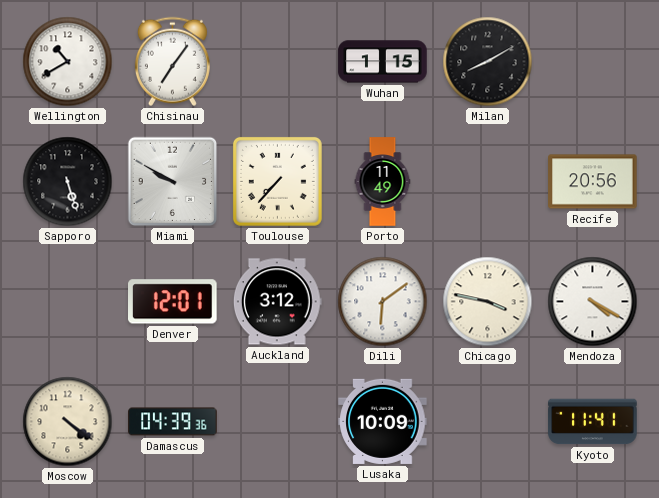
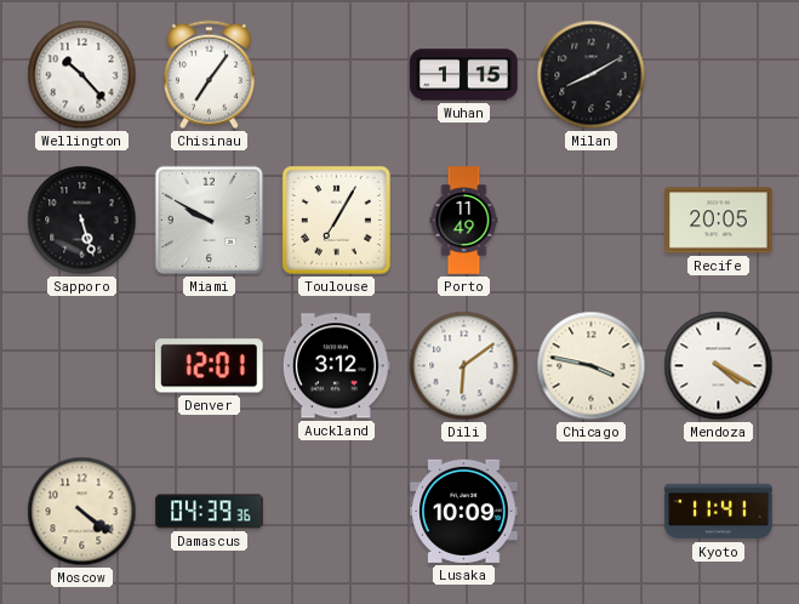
Wellington: 10:40 -> 10:23 (82, 75)
Toulouse: 7:37 -> 7:05 (336, 220)
Recife: 20:56 -> 20:05 (719, 221)
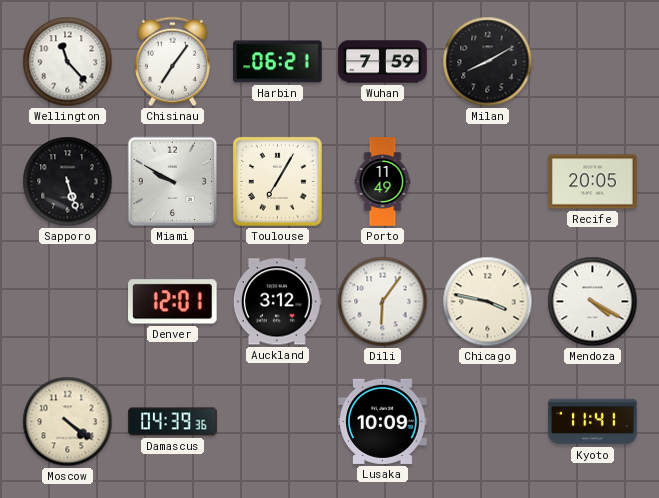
Wellington: 10:23 -> 11:23 (68, 62)
Harbin: none -> 06:21 (278, 62)
Wuhan: 1:15 -> 7:59 (383, 62)
Dili: 6:09 -> 6:06 (383, 302)
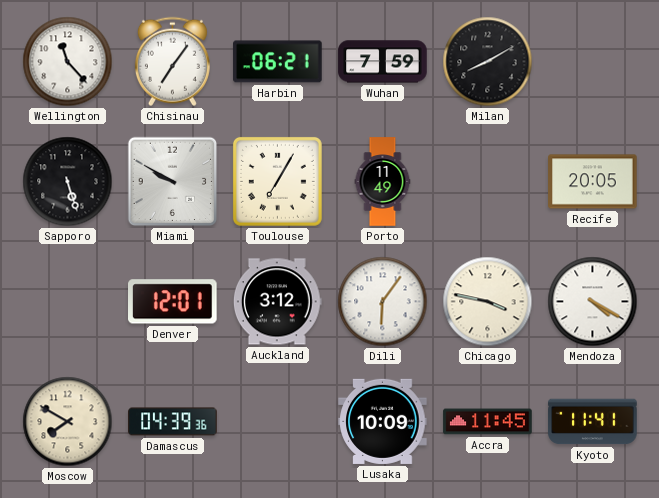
Moscow: 4:21 -> 7:50 (68, 422)
Accra: none -> 11:45 (488, 422)
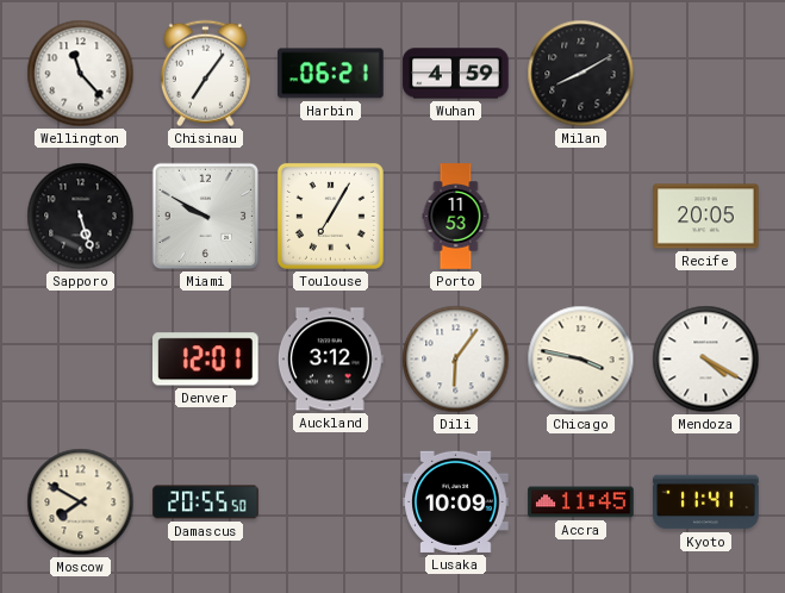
Wuhan: 7:59 -> 4:59 (456, 74)
Porto: 11:49 -> 11:53 (456, 217)
Damascus: 04:39 -> 20:55 (206, 503)
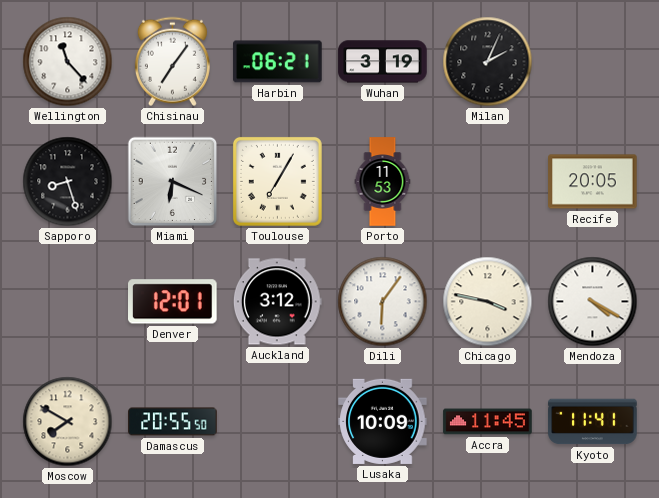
Wuhan: 4:59 -> 3:19 (383, 62)
Milan: 8:10 -> 2:04 (488, 62)
Sapporo: 5:27 -> 8:27 (68, 182)
Miami: 9:50 -> 6:19 (173, 182)
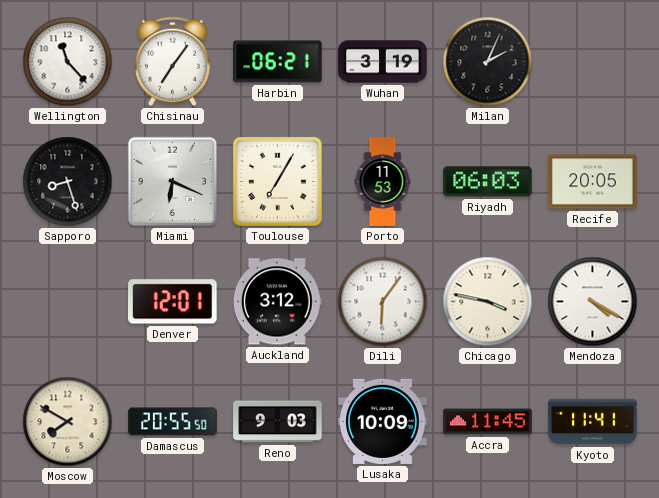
Riyadh: none -> 06:03 (488, 182)
Reno: none -> 9:03 (278, 422)
